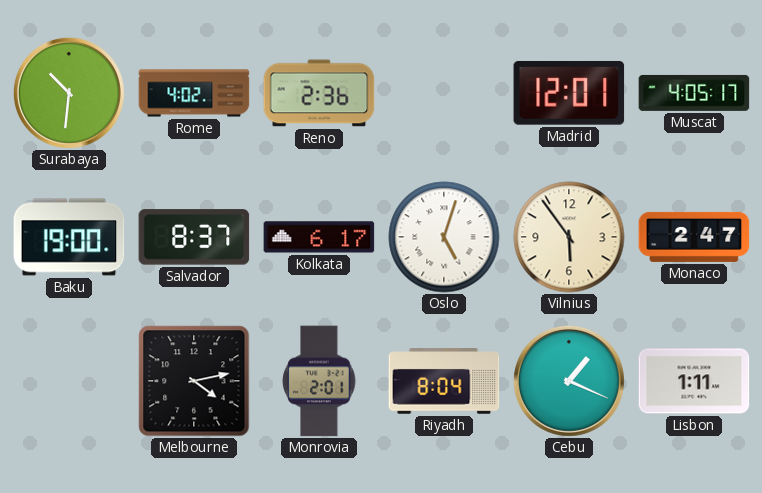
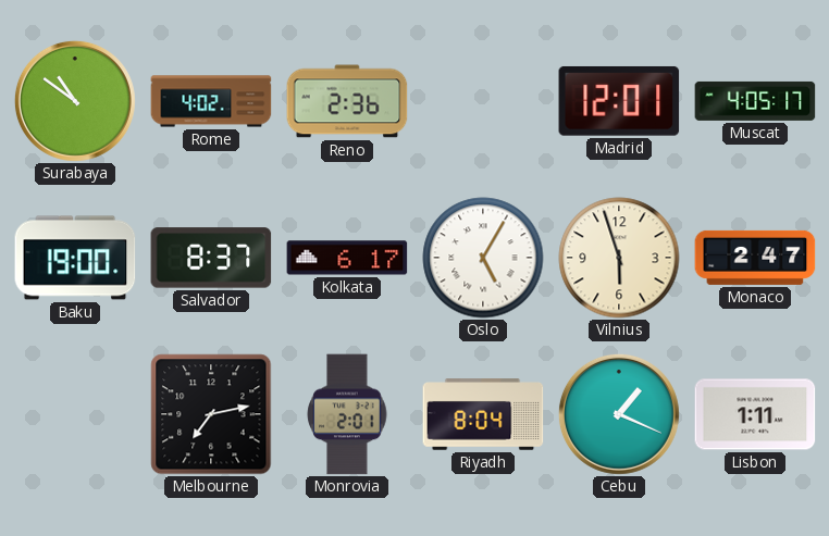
Surabaya: 10:31 -> 10:51 (75, 101)
Oslo: 5:03 -> 5:05 (483, 258)
Vilnius: 5:54 -> 5:57 (619, 258)
Melbourne: 4:13 -> 7:13 (211, 414)
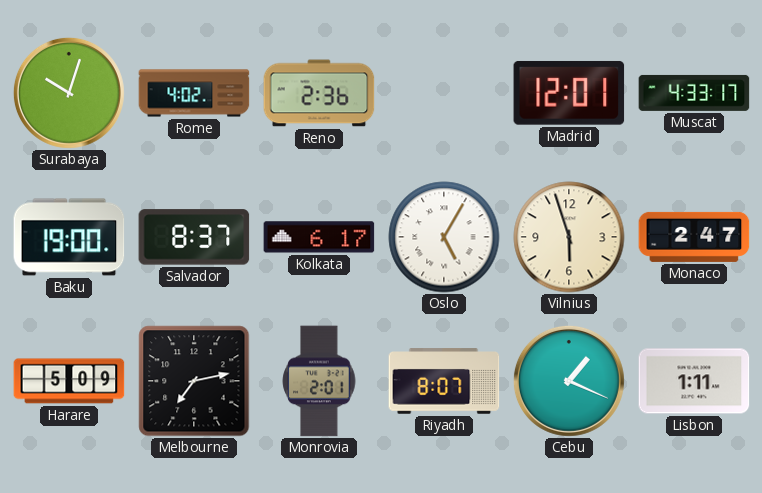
Surabaya: 10:51 -> 10:03 (69, 93)
Muscat: 4:05 -> 4:33 (694, 93)
Harare: none -> 5:09 (69, 381)
Riyadh: 8:04 -> 8:07 (444, 381)
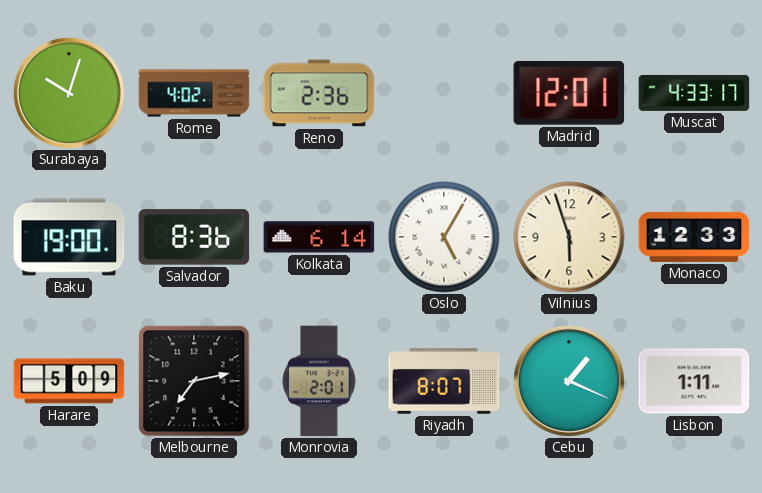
Salvador: 8:37 -> 8:36 (194, 237)
Kolkata: 6:17 -> 6:14 (319, 237)
Monaco: 2:47 -> 12:33 (694, 237)
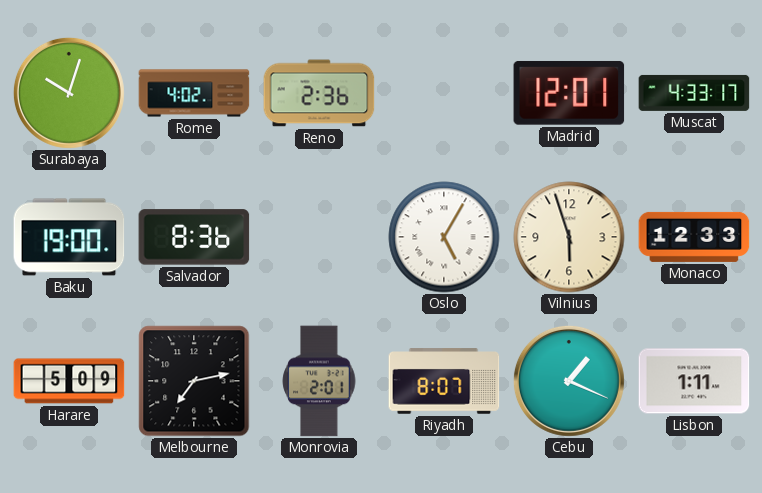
Kolkata: 6:14 -> none (319, 237)
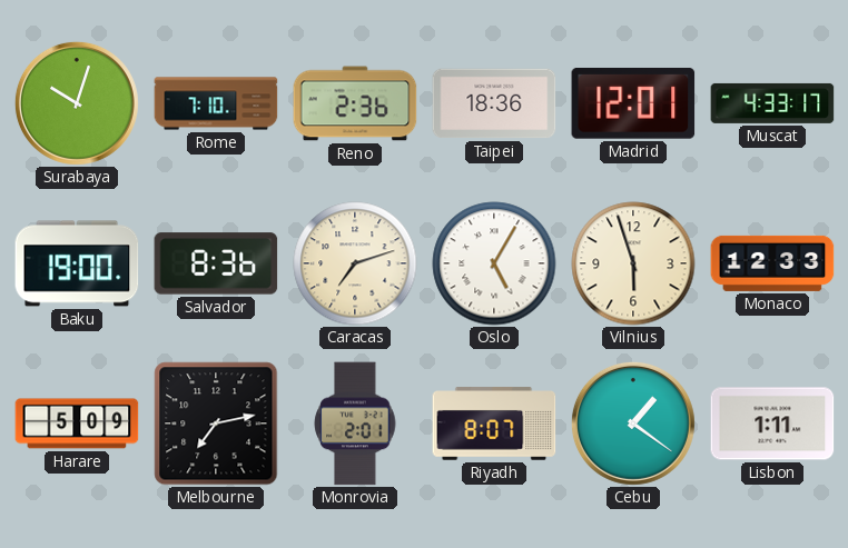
Rome: 4:02 -> 7:10 (216, 103)
Taipei: none -> 18:36 (494, 103)
Caracas: none -> 7:12 (355, 263)
Cebu: 1:19 -> 1:21 (633, 424)
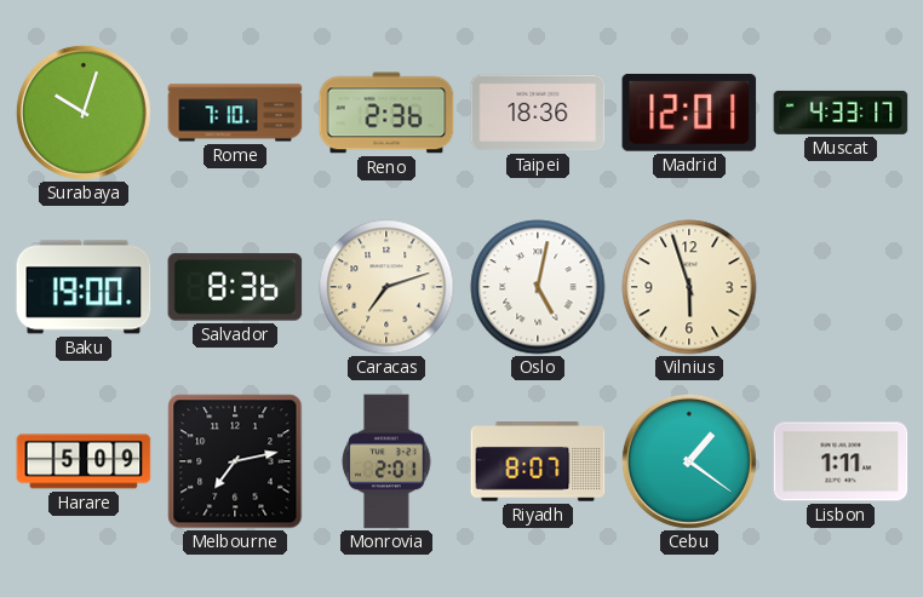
Oslo: 5:05 -> 5:02 (538, 287)
Monaco: 12:33 -> none (772, 263)
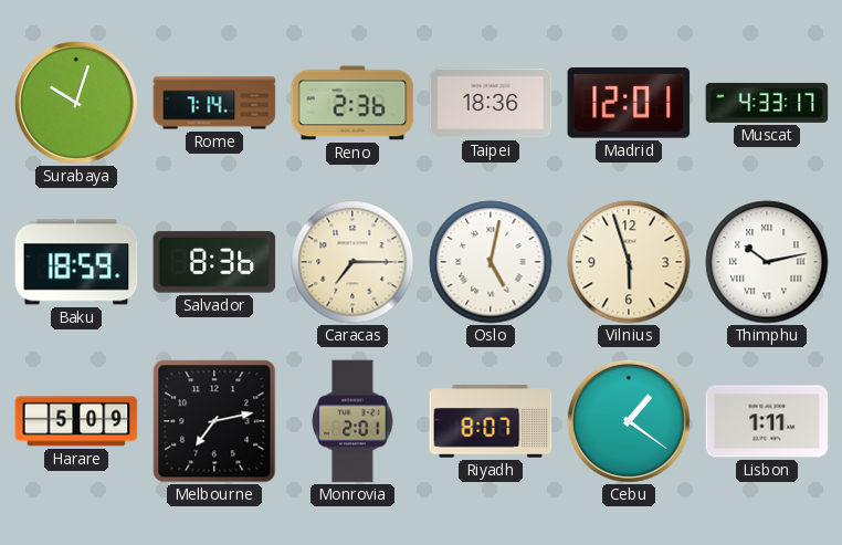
Rome: 7:10 -> 7:14 (214, 103)
Baku: 19:00 -> 18:59 (76, 262)
Caracas: 7:12 -> 7:15 (352, 262)
Thimphu: none -> 10:13 (767, 262)
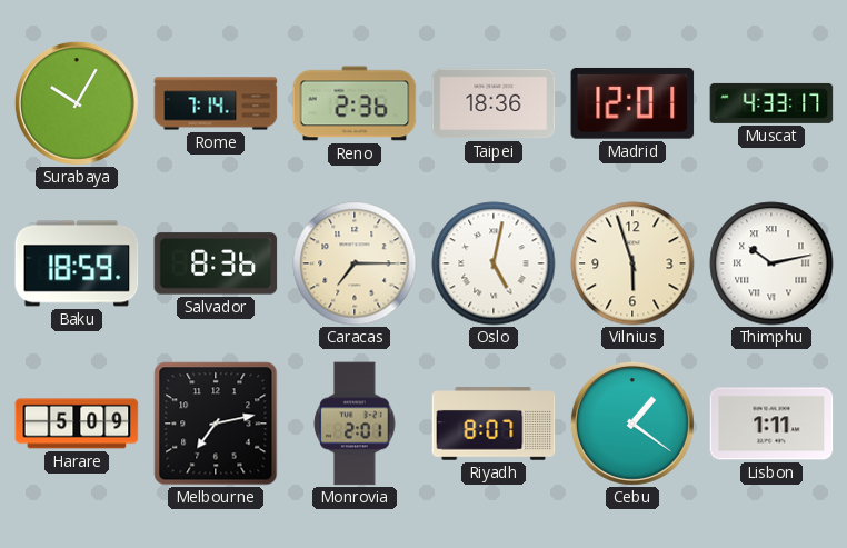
Surabaya: 10:03 -> 10:05 (77, 103)
